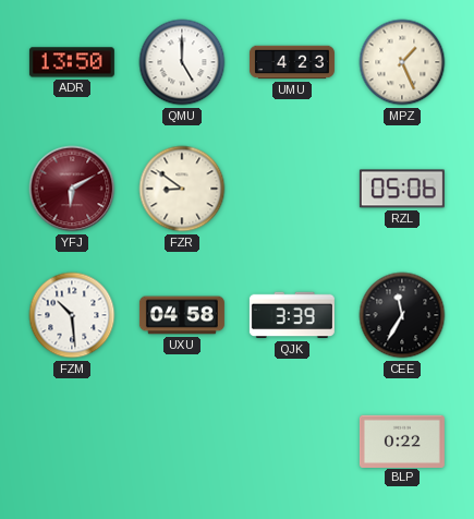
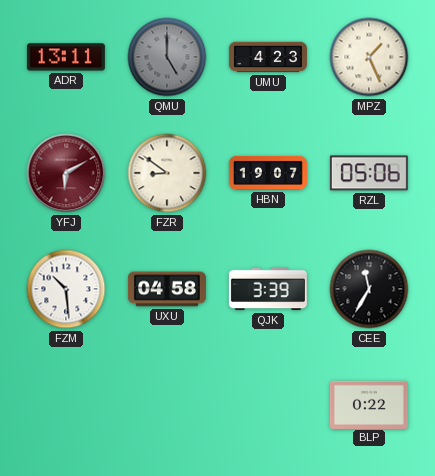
ADR: 13:50 -> 13:11 (66, 57)
QMU dial: white -> grey (167, 57)
HBN: none -> 19:07 (268, 173)
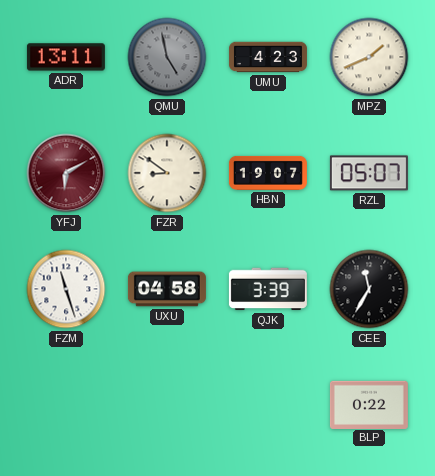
QMU: 5:00 -> 4:58 (167, 57)
MPZ: 1:26 -> 1:41 (369, 57)
RZL: 05:06 -> 05:07 (369, 173)
FZM: 10:29 -> 11:27 (66, 289)
